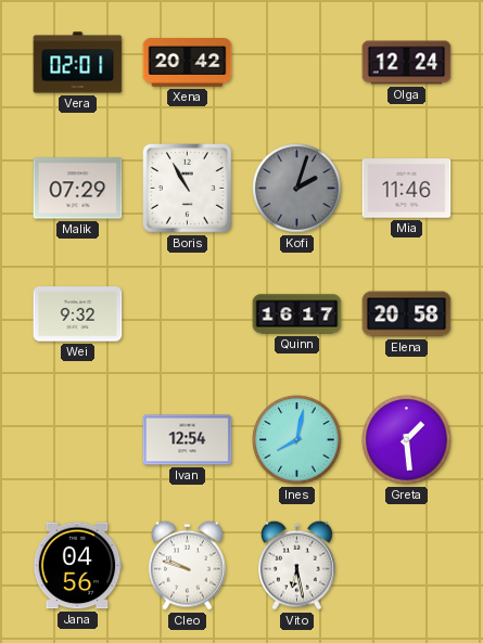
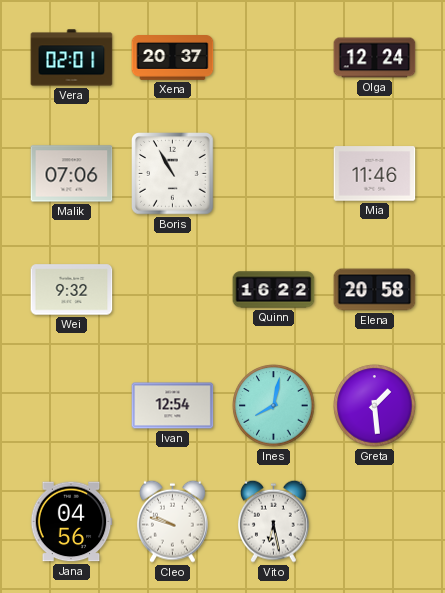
Xena: 20:42 -> 20:37 (173, 58)
Malik: 07:29 -> 07:06 (72, 174)
Kofi: 2:03 -> none (297, 189)
Quinn: 16:17 -> 16:22 (274, 290)
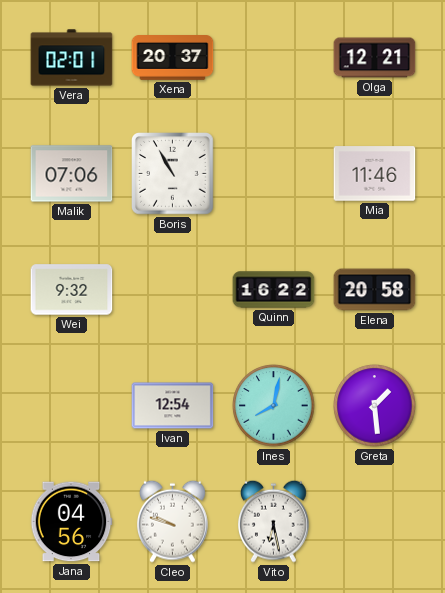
Olga: 12:24 -> 12:21 (375, 58)
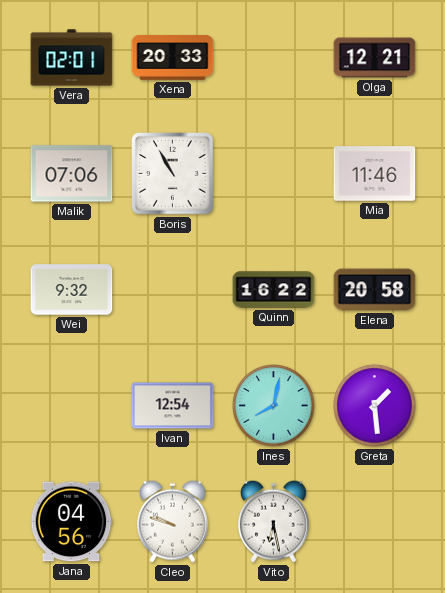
Xena: 20:37 -> 20:33 (173, 58)
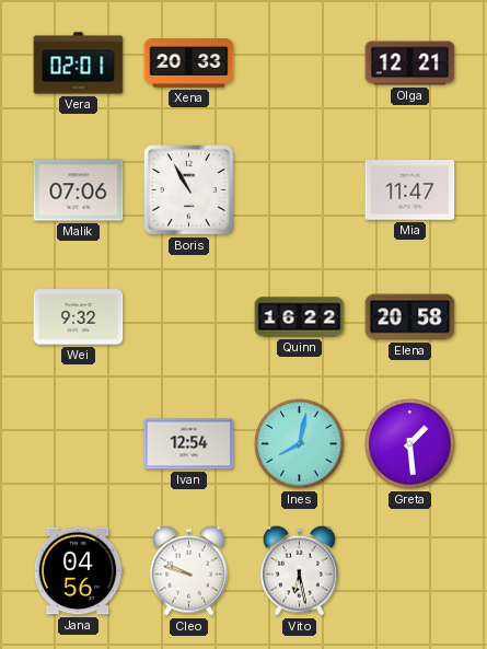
Mia: 11:46 -> 11:47 (410, 190)
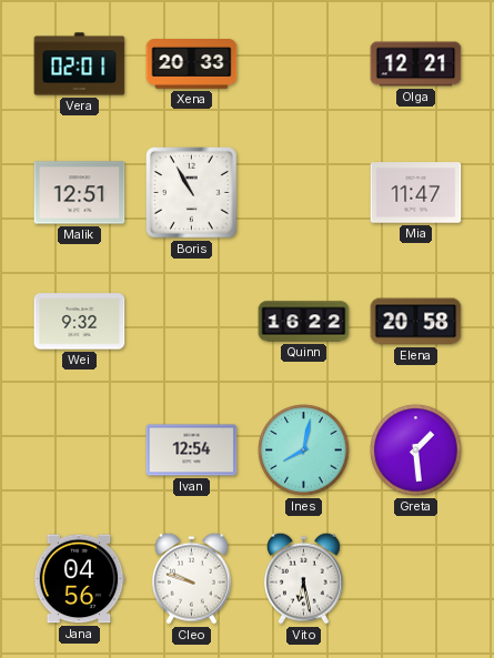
Malik: 07:06 -> 12:51 (80, 193)
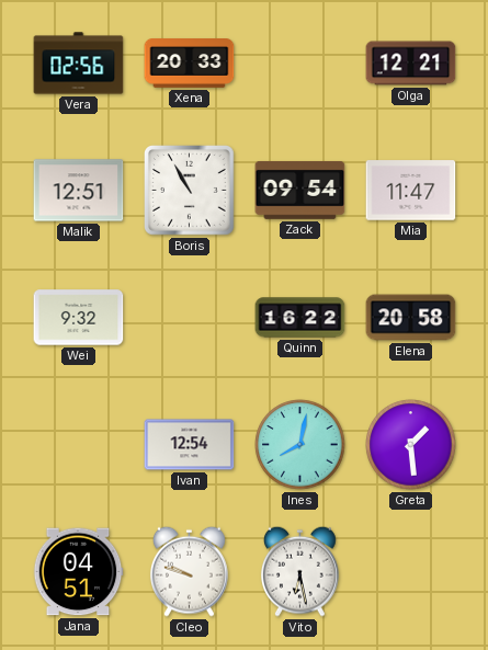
Vera: 02:01 -> 02:56 (79, 64)
Zack: none -> 09:54 (300, 190)
Jana: 04:56 -> 04:51 (78, 572)
